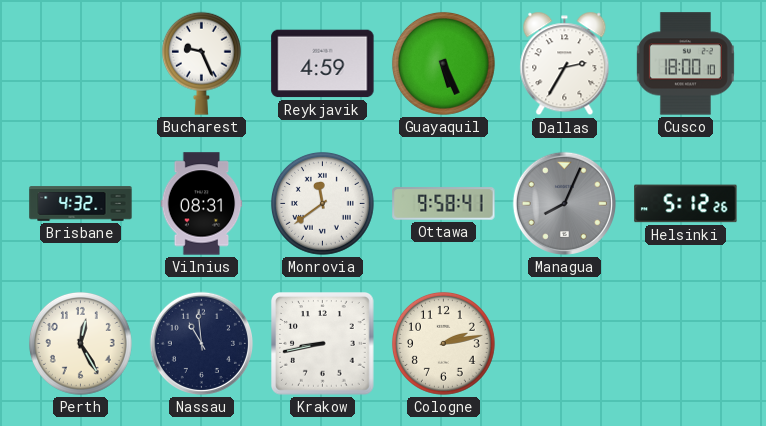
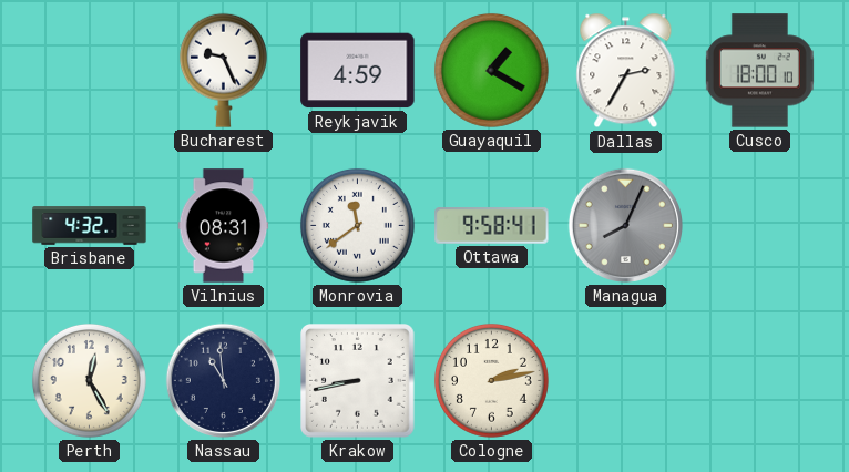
Guayaquil: 5:26 -> 1:20 (491, 70)
Helsinki: 5:12 -> none (686, 204)
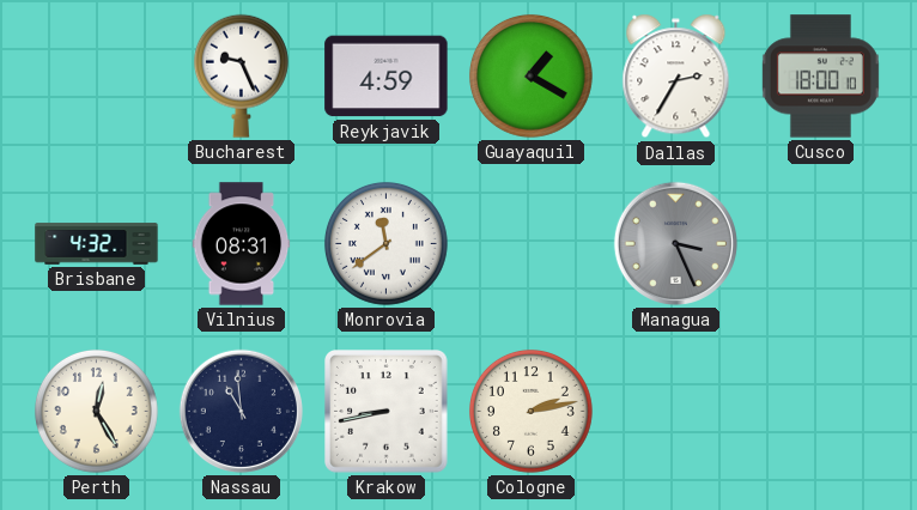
Ottawa: 9:58 -> none (492, 226)
Managua: 8:04 -> 3:26 (675, 243)
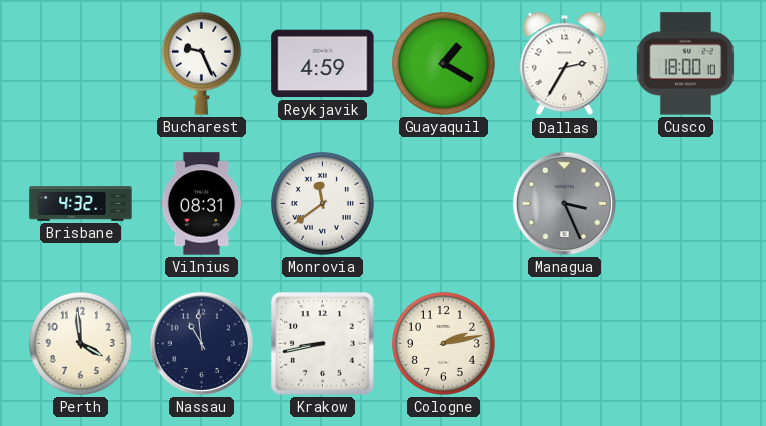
Perth: 12:25 -> 3:59 (80, 343)
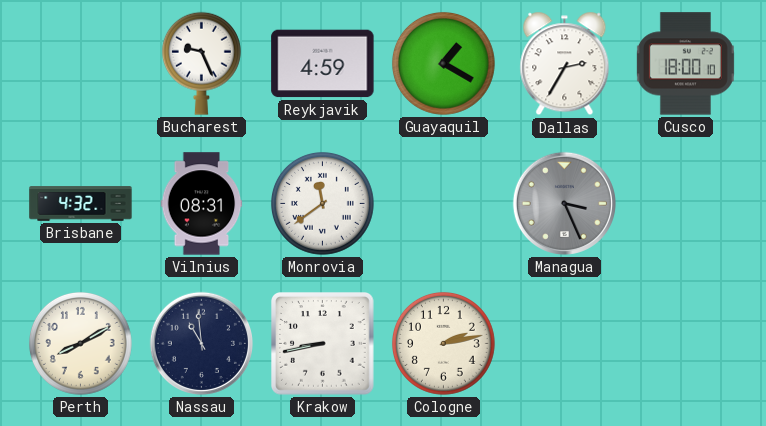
Perth: 3:59 -> 8:10 (80, 343)
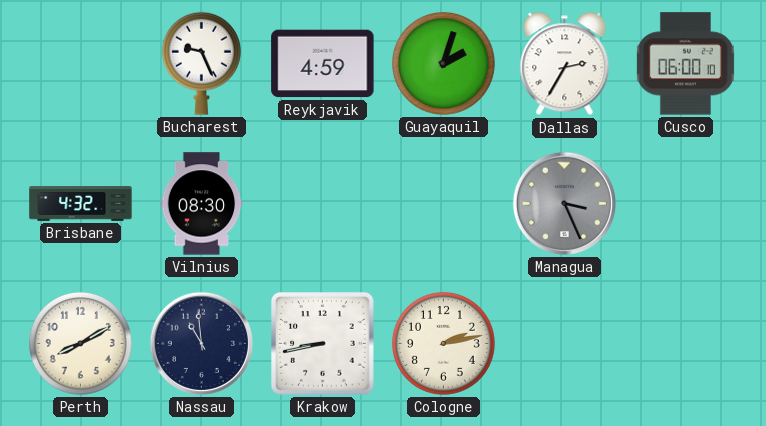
Guayaquil: 1:20 -> 2:03 (443, 63)
Cusco: 18:00 -> 06:00 (685, 64)
Vilnius: 08:31 -> 08:30 (202, 204)
Monrovia: 11:39 -> none (322, 203)
